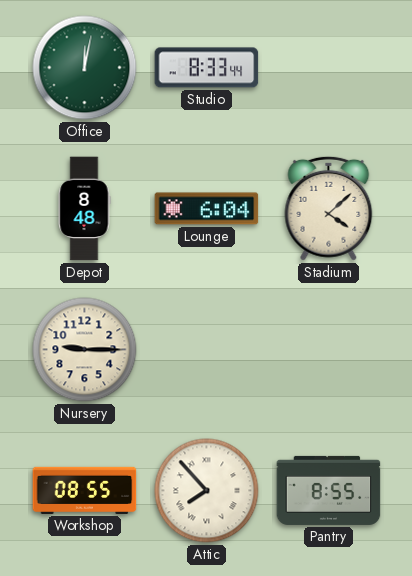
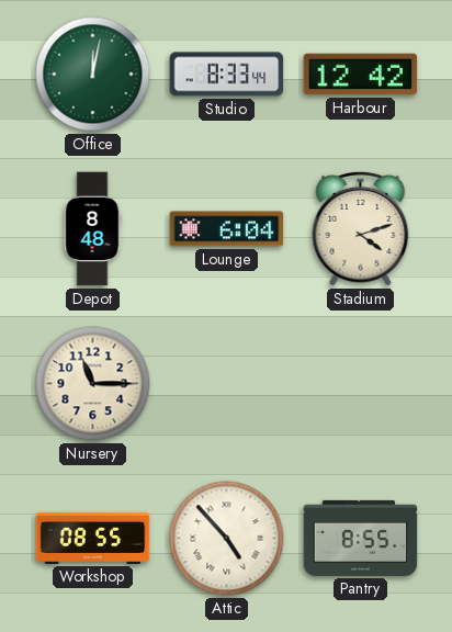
Harbour: none -> 12:42 (361, 75)
Stadium: 4:08 -> 4:12 (361, 228)
Nursery: 9:15 -> 11:15 (93, 384)
Attic: 7:53 -> 4:53 (227, 539)
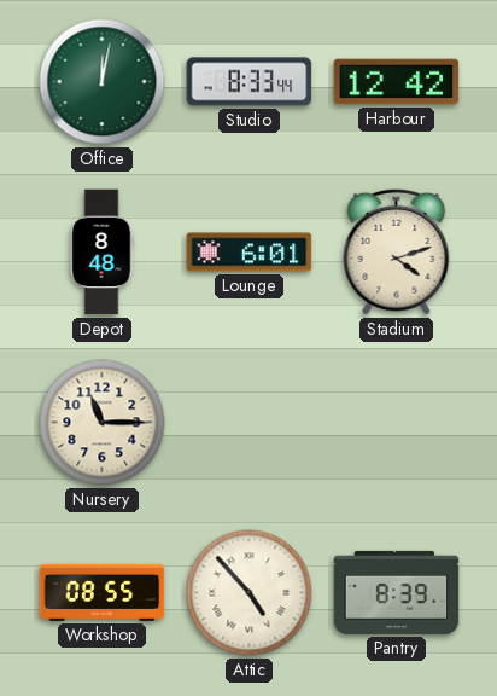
Lounge: 6:04 -> 6:01 (250, 253)
Pantry: 8:55 -> 8:39 (397, 592)
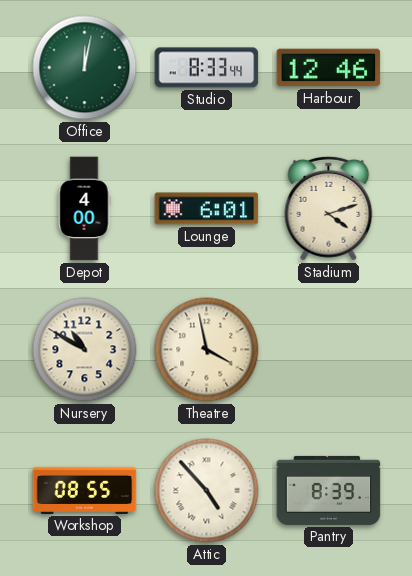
Harbour: 12:42 -> 12:46 (329, 68)
Depot: 8:48 -> 4:00 (84, 209)
Nursery: 11:15 -> 10:50 (85, 350)
Theatre: none -> 3:58 (207, 350)
